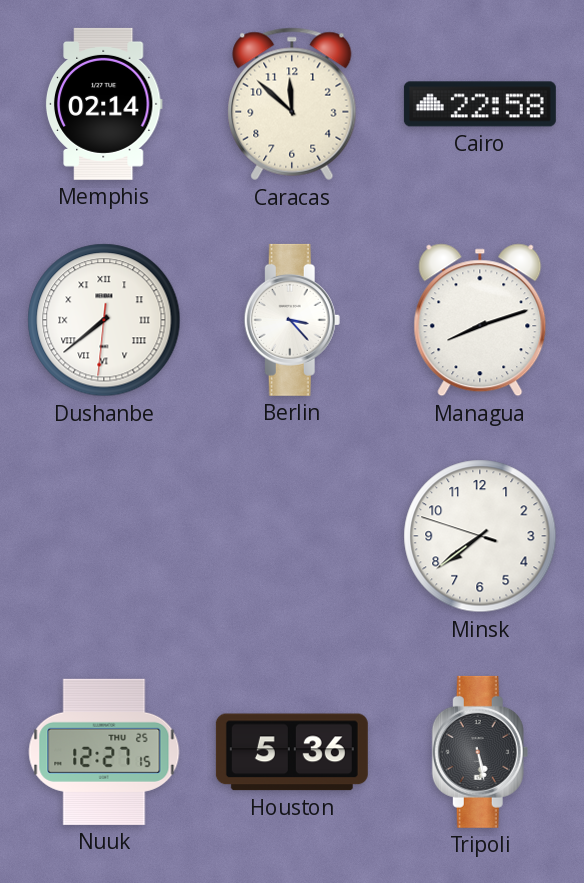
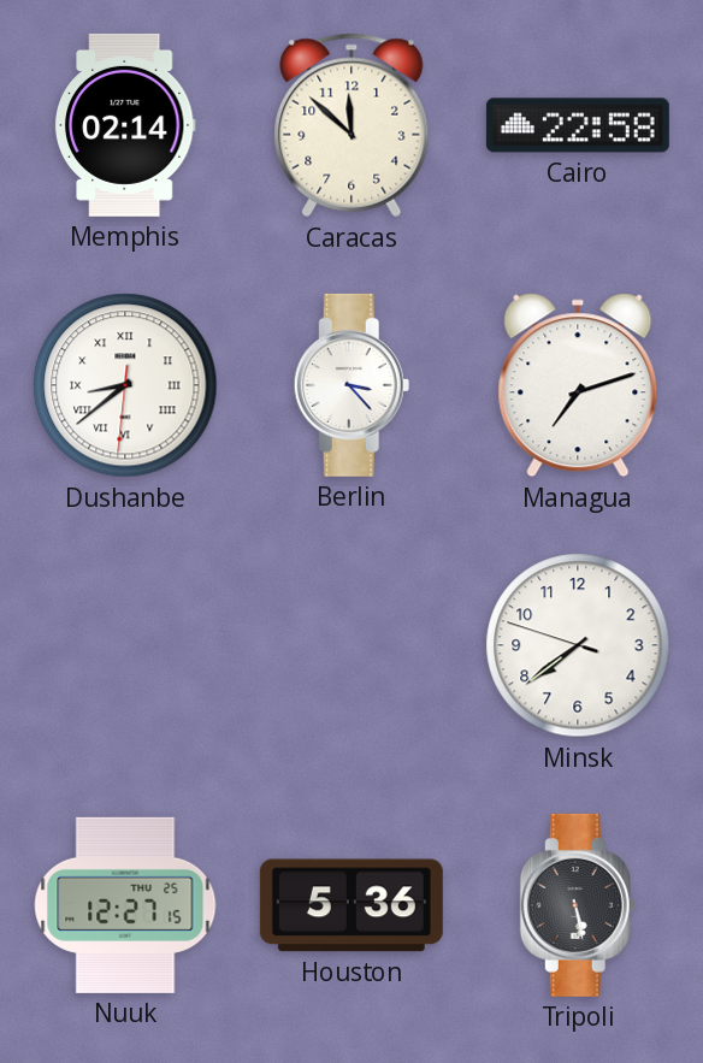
Dushanbe: 7:38 -> 8:38 (125, 385)
Managua: 8:12 -> 7:12 (578, 385)
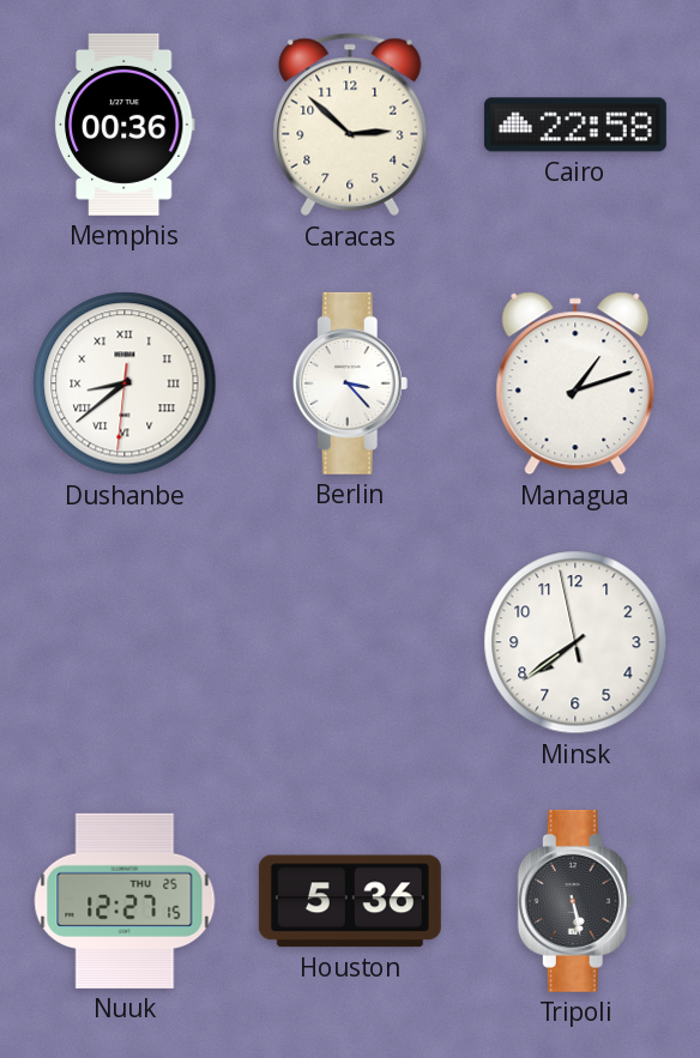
Memphis: 02:14 -> 00:36 (125, 125)
Caracas: 11:52 -> 2:52 (350, 125)
Managua: 7:12 -> 1:12 (575, 383)
Minsk: 7:38:48 -> 7:38:58 (575, 642)
